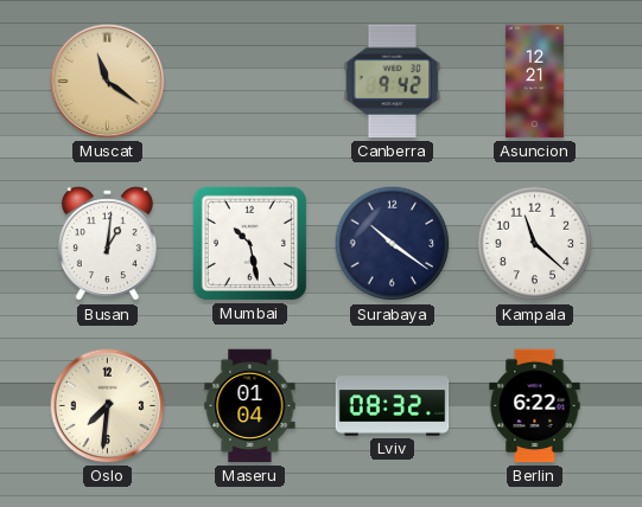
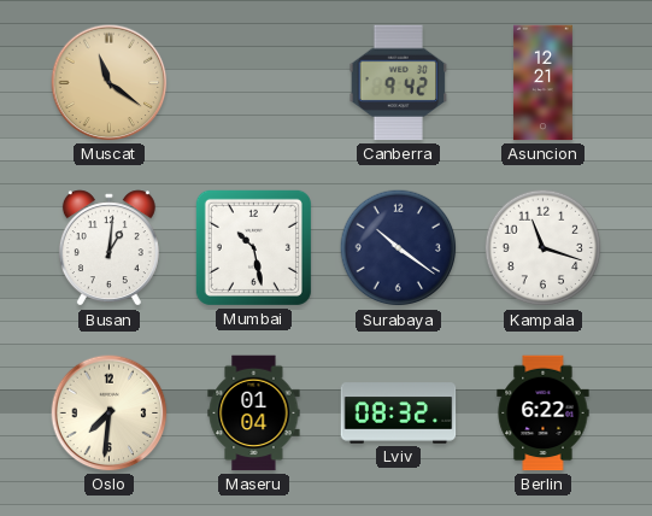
Kampala: 11:22 -> 11:18 (544, 248)
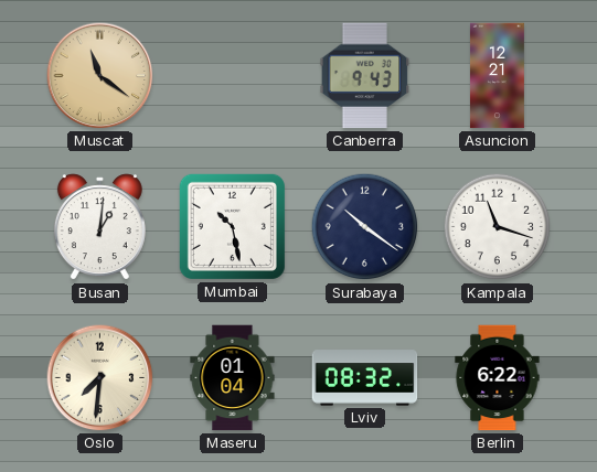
Canberra: 9:42 -> 9:43 (365, 76)
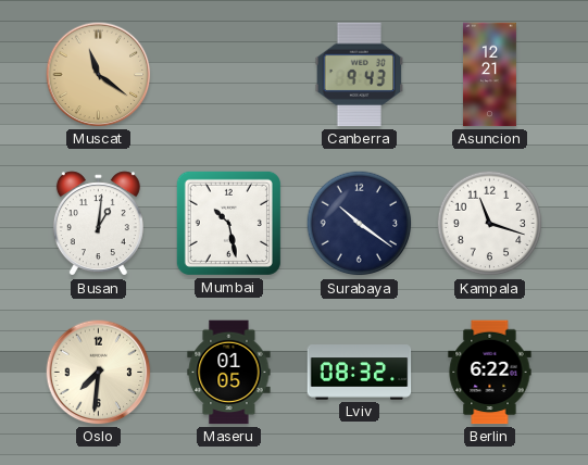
Maseru: 01:04 -> 01:05 (229, 373)
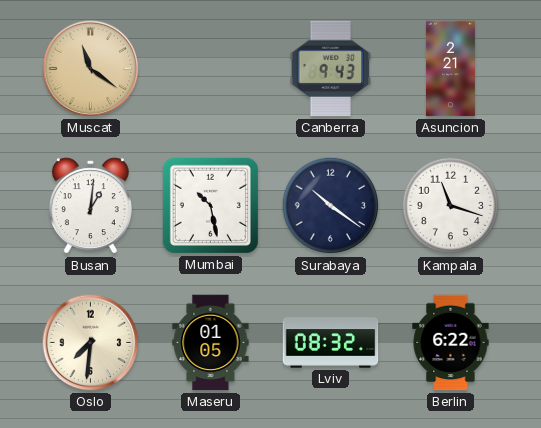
Asuncion: 12:21 -> 2:21 (450, 69)
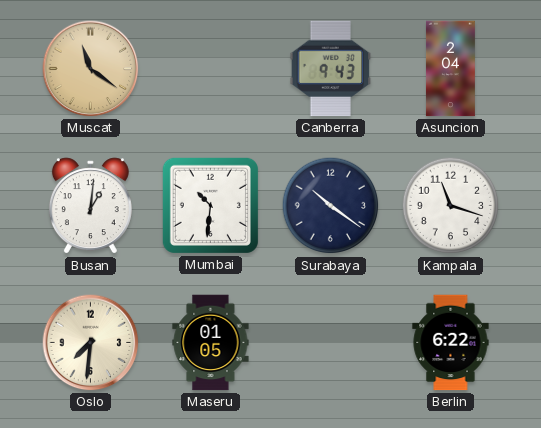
Asuncion: 2:21 -> 2:04 (450, 69)
Mumbai: 10:28 -> 10:31 (210, 205)
Lviv: 08:32 -> none (331, 343)
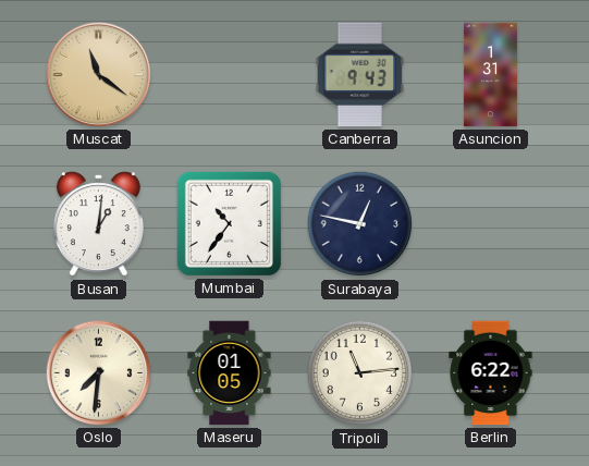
Asuncion: 2:04 -> 1:31 (490, 75)
Mumbai: 10:31 -> 10:36 (229, 223)
Surabaya: 10:21 -> 12:47 (360, 224)
Kampala: 11:18 -> none (451, 206)
Tripoli: none -> 11:14 (360, 373)
